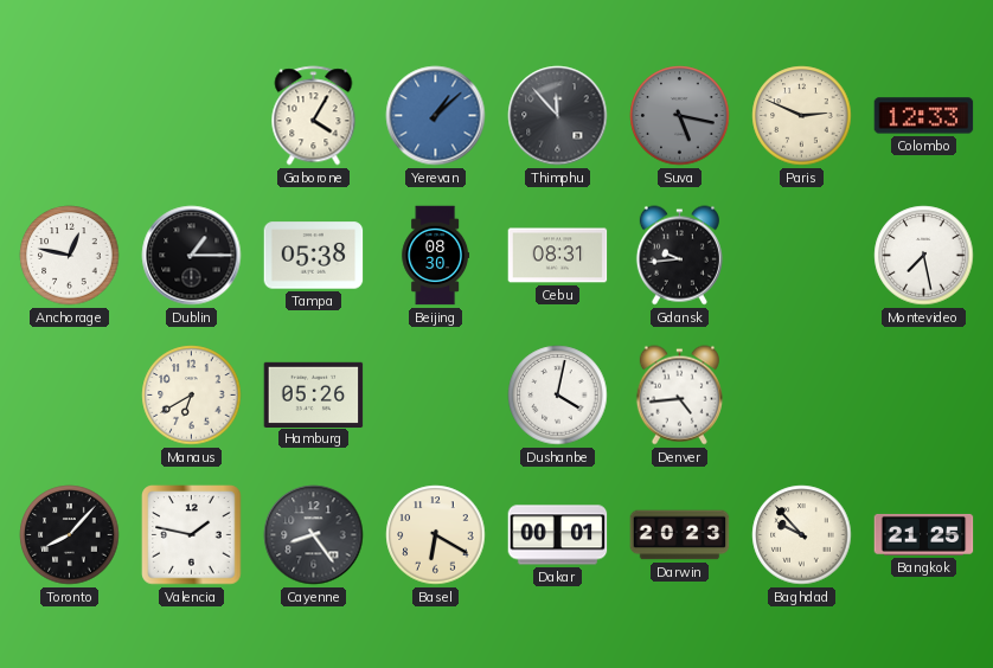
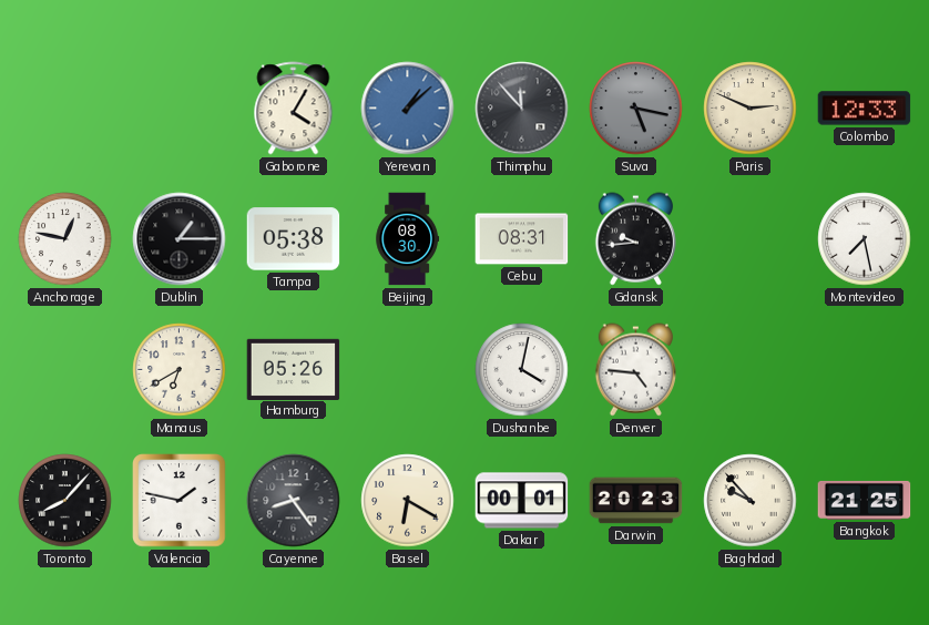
Denver: 4:44 -> 4:46 (635, 370)
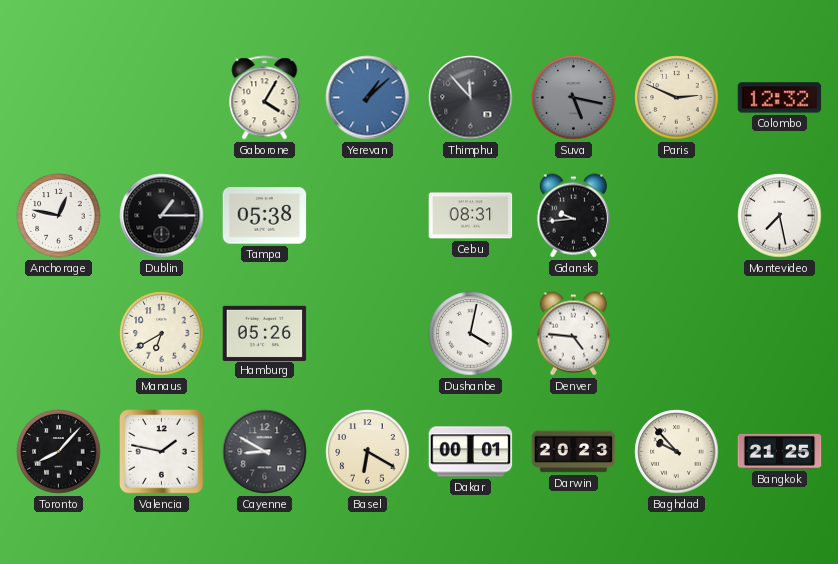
Colombo: 12:33 -> 12:32 (780, 98)
Beijing: 08:30 -> none (408, 239)
Cayenne: 8:24 -> 8:50 (265, 452)
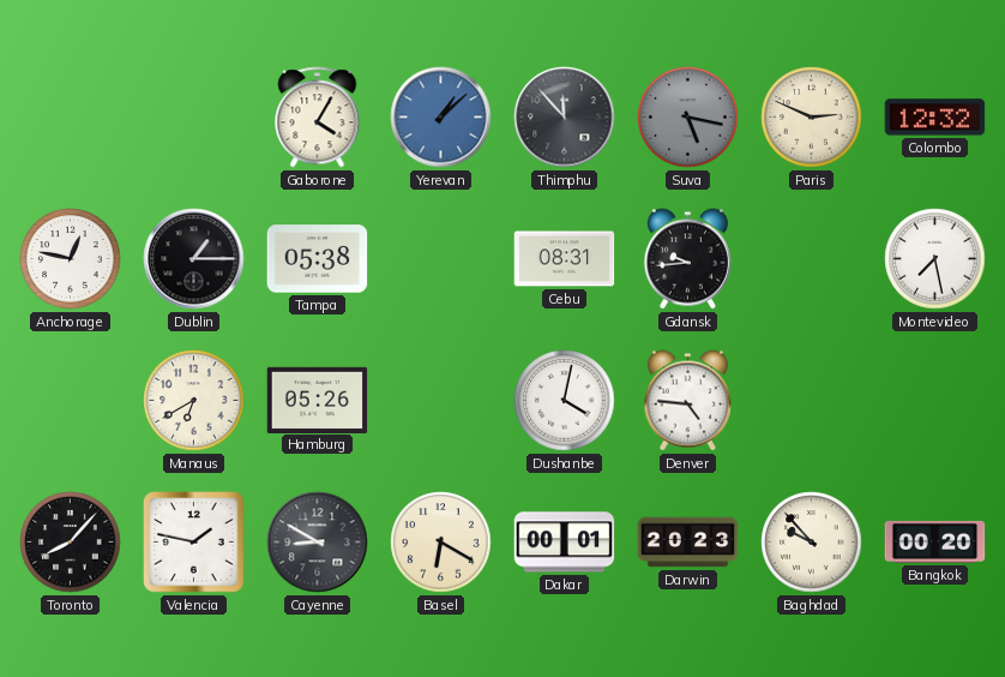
Bangkok: 21:25 -> 00:20 (935, 541)
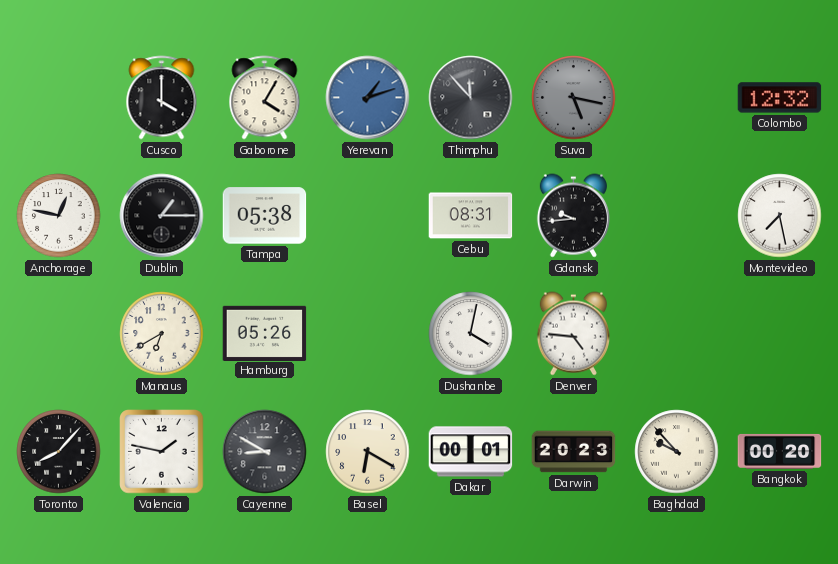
Cusco: none -> 4:00 (162, 98)
Yerevan: 1:08 -> 1:12 (368, 98)
Paris: 2:49 -> none (812, 118)
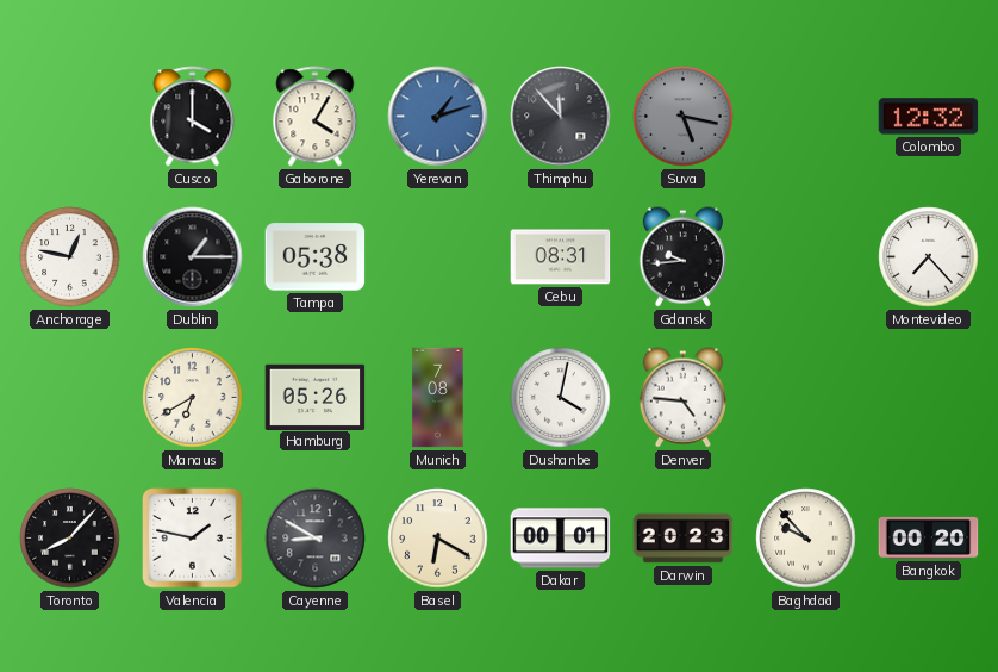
Montevideo: 7:28 -> 7:23 (929, 257)
Munich: none -> 7:08 (438, 398)
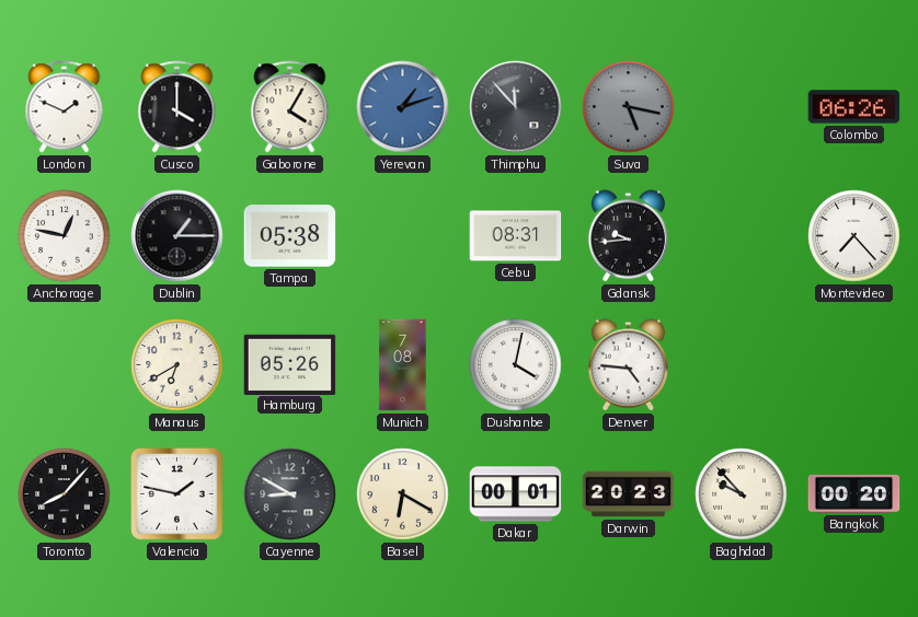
London: none -> 1:49 (65, 107)
Colombo: 12:32 -> 06:26 (854, 107)
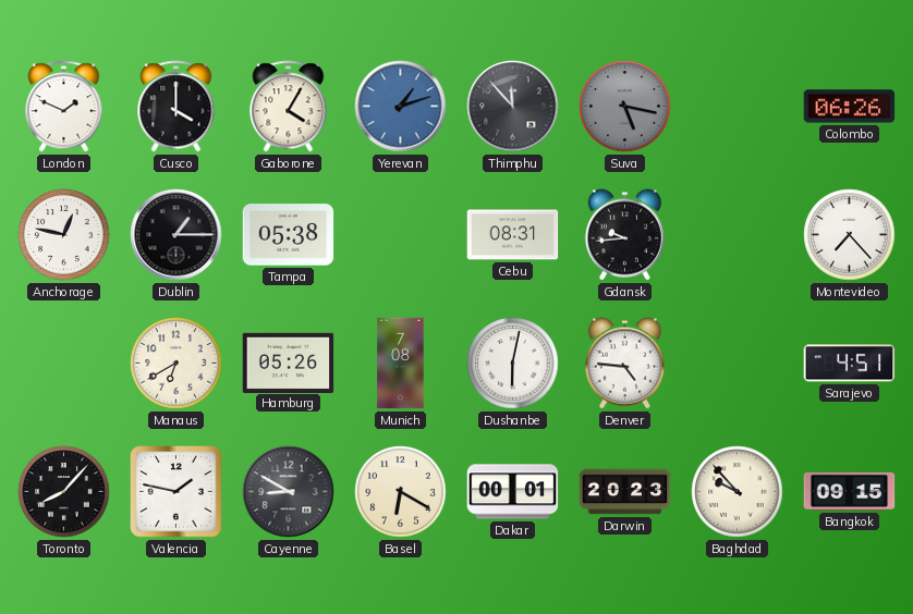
Dushanbe: 4:02 -> 6:02 (513, 364)
Sarajevo: none -> 4:51 (850, 364)
Bangkok: 00:20 -> 09:15 (850, 491)
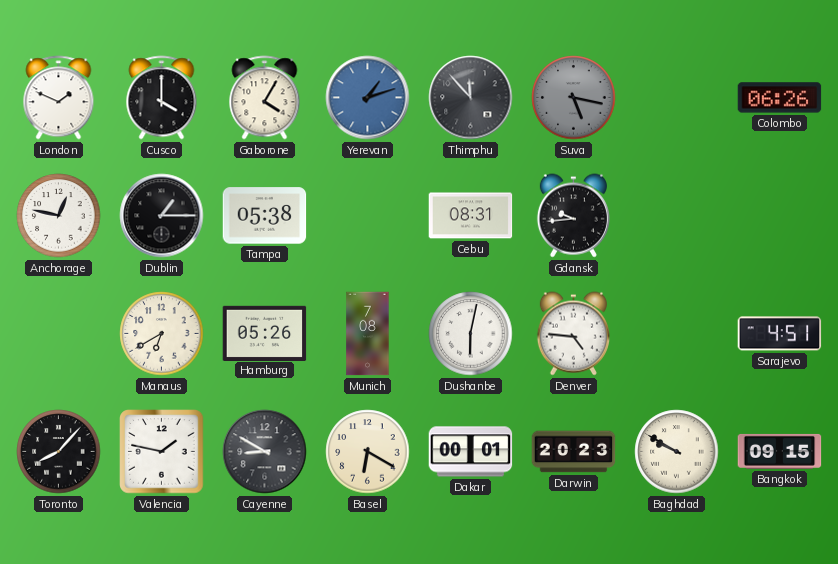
Montevideo: 7:23 -> none (850, 235)
Baghdad: 9:53 -> 9:50 (677, 452)
